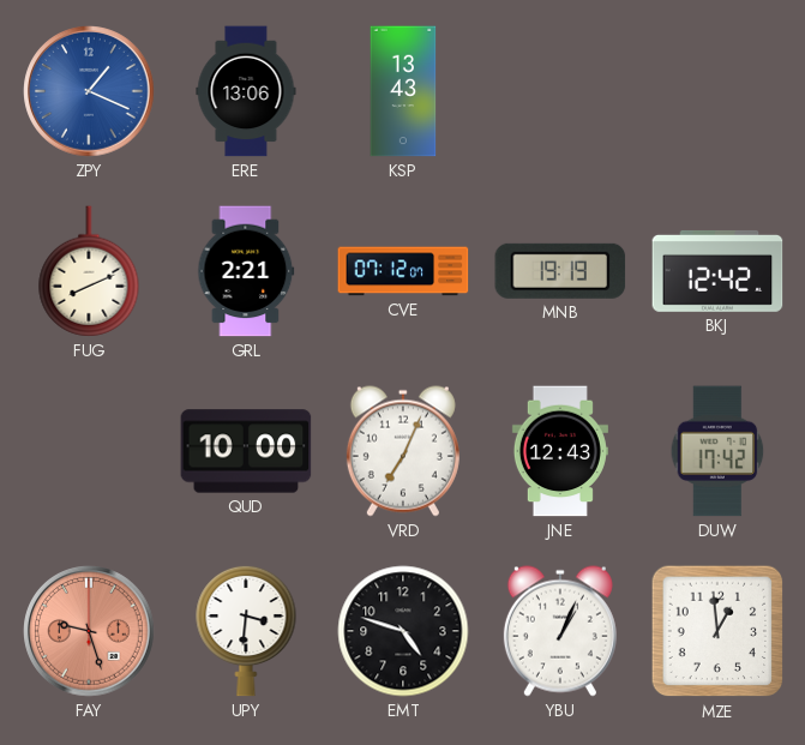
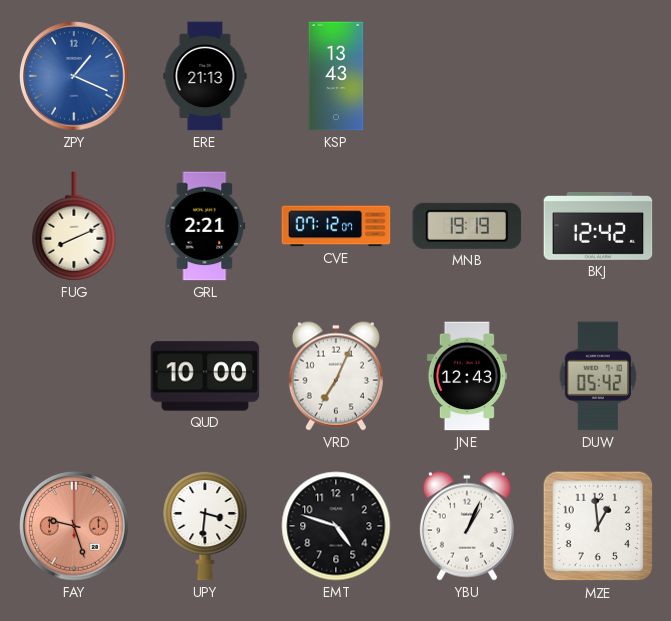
ERE: 13:06 -> 21:13 (205, 76)
DUW: 17:42 -> 05:42 (598, 376)
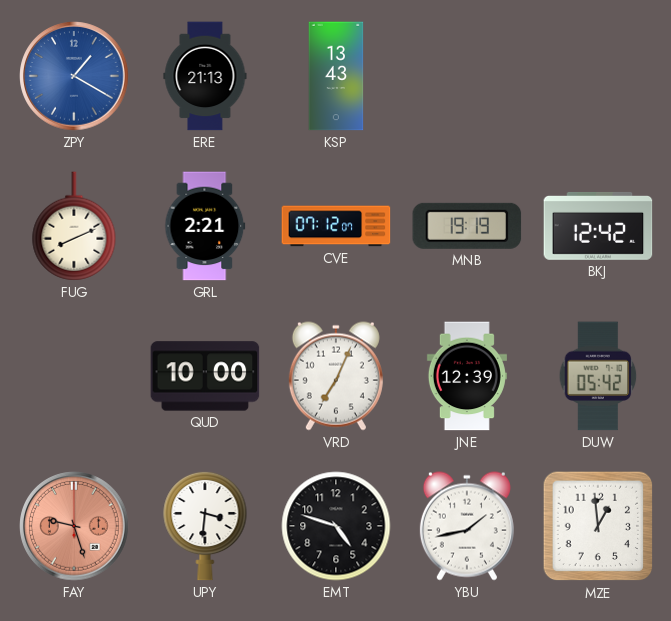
ZPY: 1:19 -> 1:20 (74, 76)
JNE: 12:43 -> 12:39 (467, 376)
YBU: 1:04 -> 1:43 (467, 526)
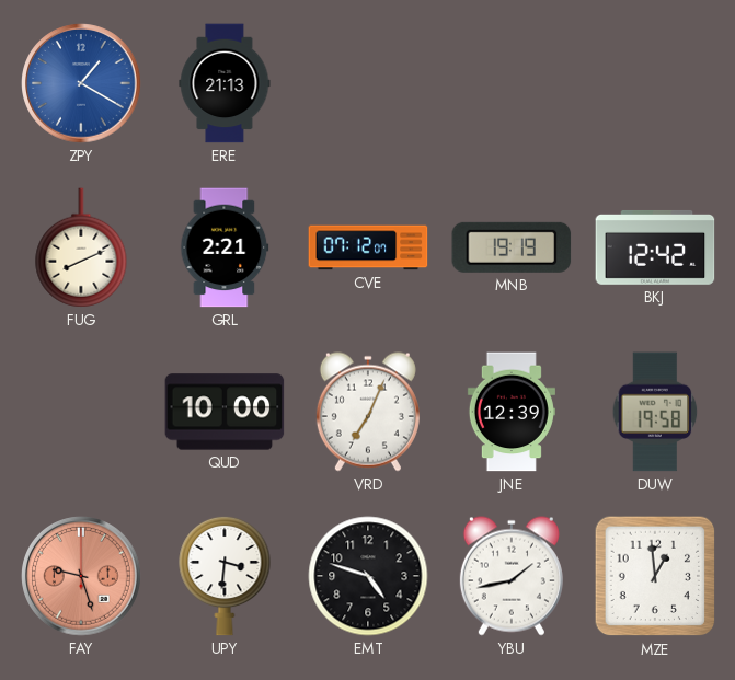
KSP: 13:43 -> none (336, 76)
DUW: 05:42 -> 19:58 (655, 412)
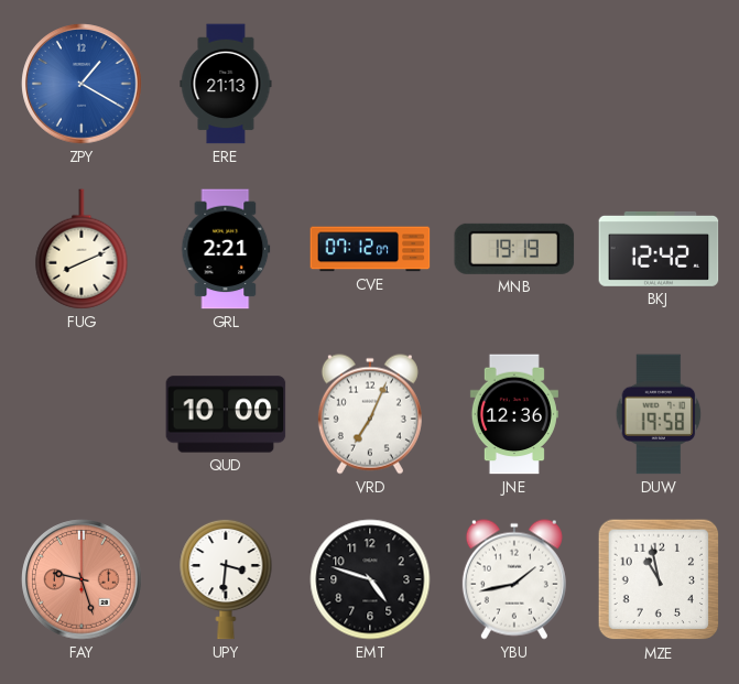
JNE: 12:39 -> 12:36 (514, 414)
MZE: 12:59 -> 10:58 (659, 579)
